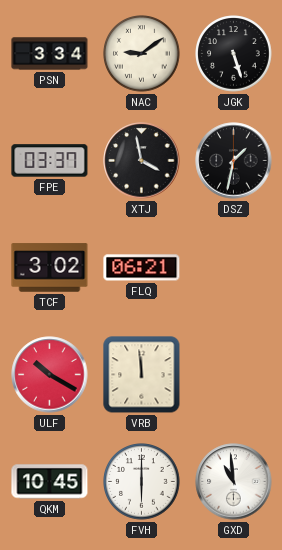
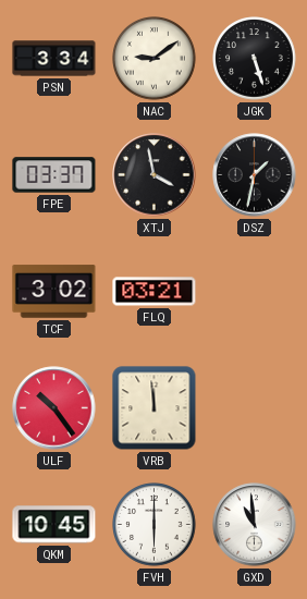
FLQ: 06:21 -> 03:21 (155, 292)
ULF: 10:20 -> 10:24 (54, 408)
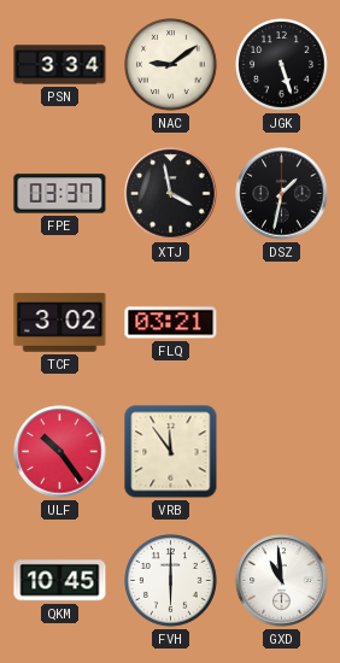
VRB: 11:59 -> 11:54 (171, 452)
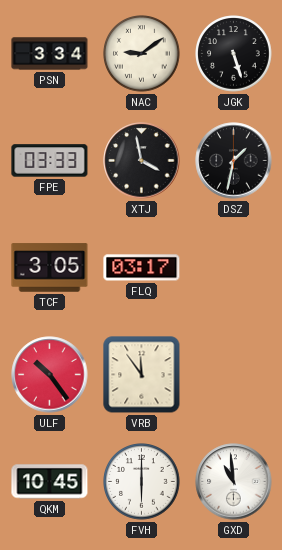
FPE: 03:37 -> 03:33 (50, 161)
TCF: 3:02 -> 3:05 (50, 268)
FLQ: 03:21 -> 03:17 (142, 268)
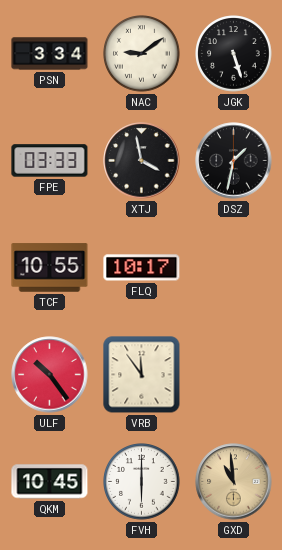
TCF: 3:05 -> 10:55 (50, 268)
FLQ: 03:17 -> 10:17 (142, 268)
GXD dial: white -> champagne (234, 482)
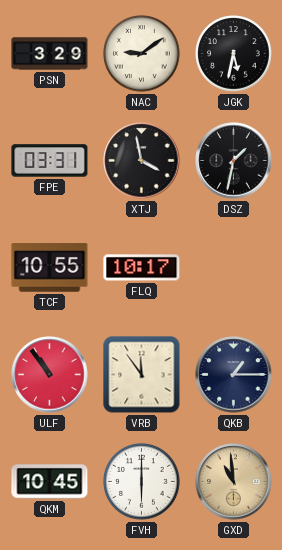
PSN: 3:34 -> 3:29 (50, 54)
JGK: 5:27 -> 5:32 (234, 54)
FPE: 03:33 -> 03:31 (50, 161)
ULF: 10:24 -> 10:54 (50, 375)
QKB: none -> 1:15 (234, 375)
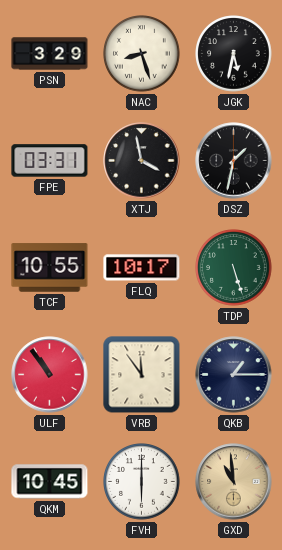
NAC: 9:09 -> 8:27 (142, 54)
TDP: none -> 5:27 (234, 268)
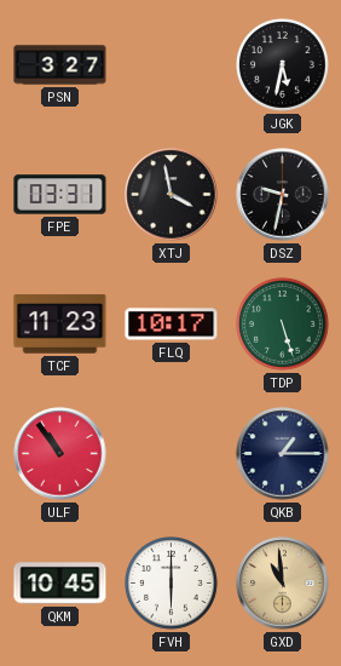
PSN: 3:29 -> 3:27 (60, 65)
NAC: 8:27 -> none (142, 54)
DSZ: 1:32 -> 9:32 (283, 195)
TCF: 10:55 -> 11:23 (60, 325)
VRB: 11:54 -> none (142, 375)
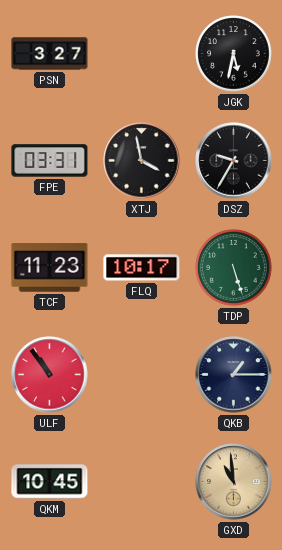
DSZ: 9:32 -> 9:35 (234, 161)
FVH: 6:00 -> none (172, 584)
